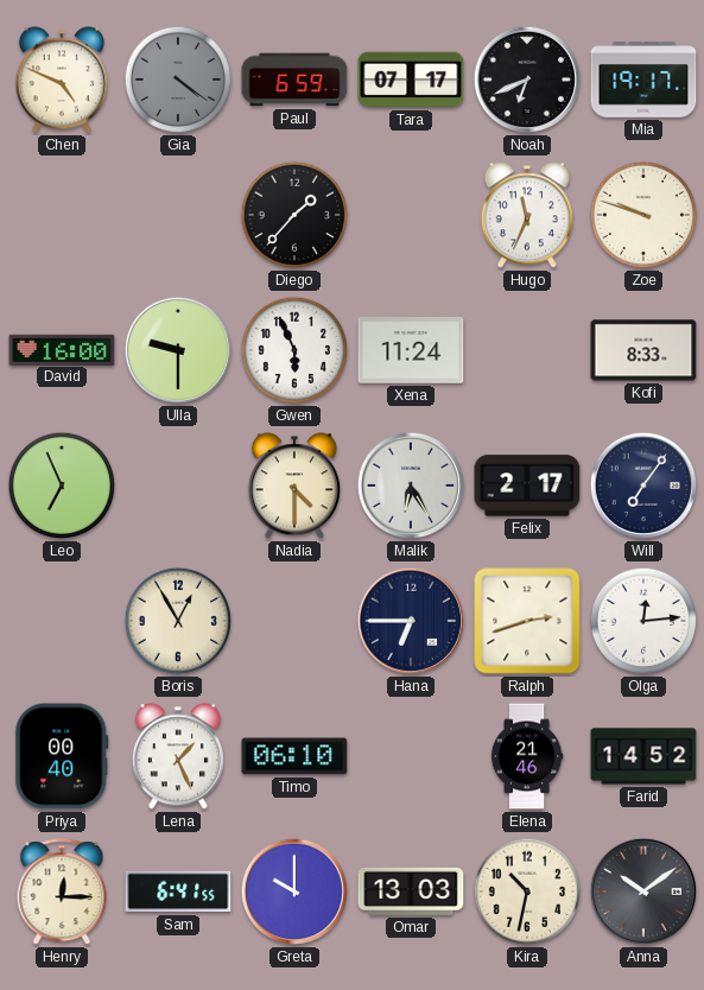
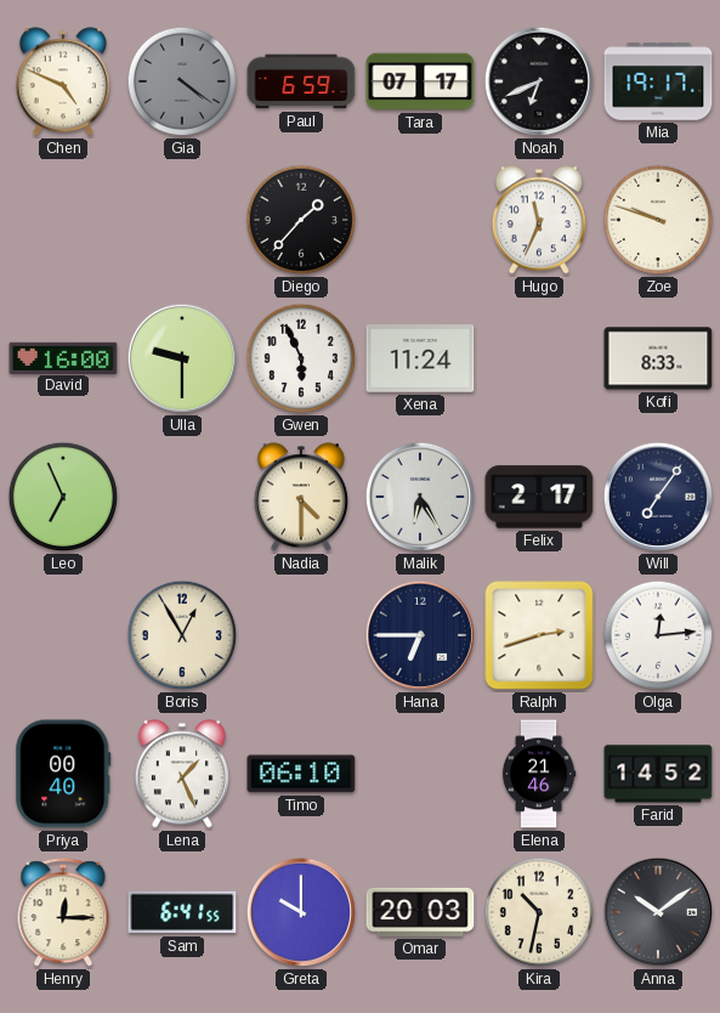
Omar: 13:03 -> 20:03 (420, 912)
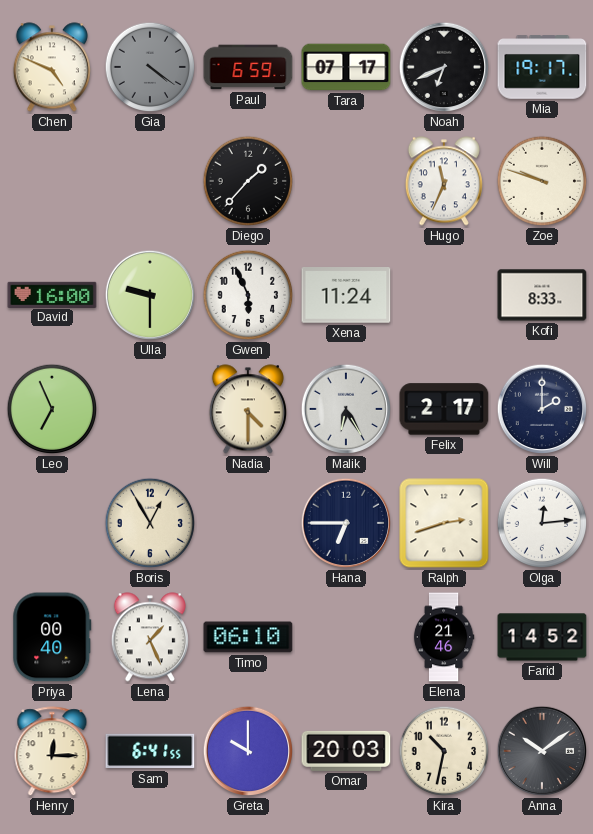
Will: 7:06 -> 2:00 (542, 409)
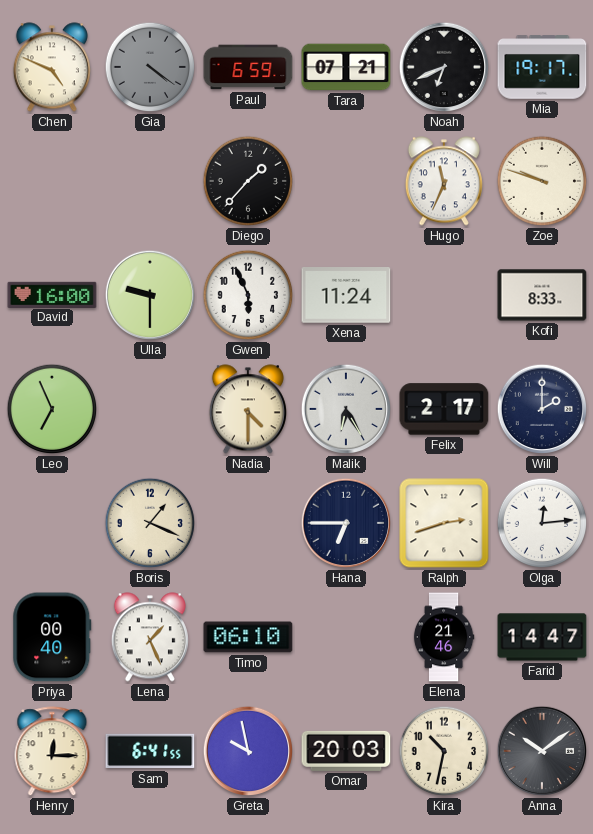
Tara: 07:17 -> 07:21 (346, 67)
Boris: 12:55 -> 1:19 (150, 523)
Farid: 14:52 -> 14:47 (542, 637)
Greta: 10:00 -> 9:58 (248, 751)
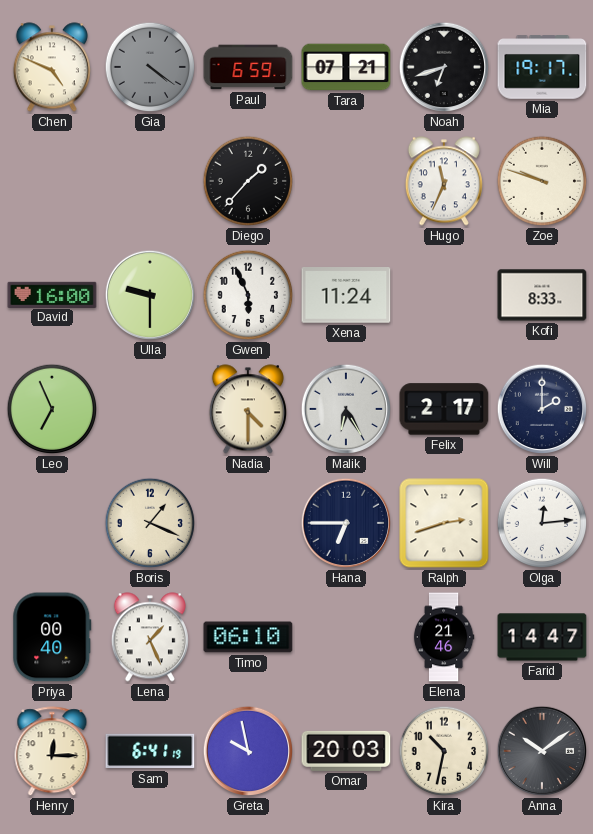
Noah: 6:41 -> 6:42 (444, 67)
Sam: 6:41:55 -> 6:41:19 (150, 751)
